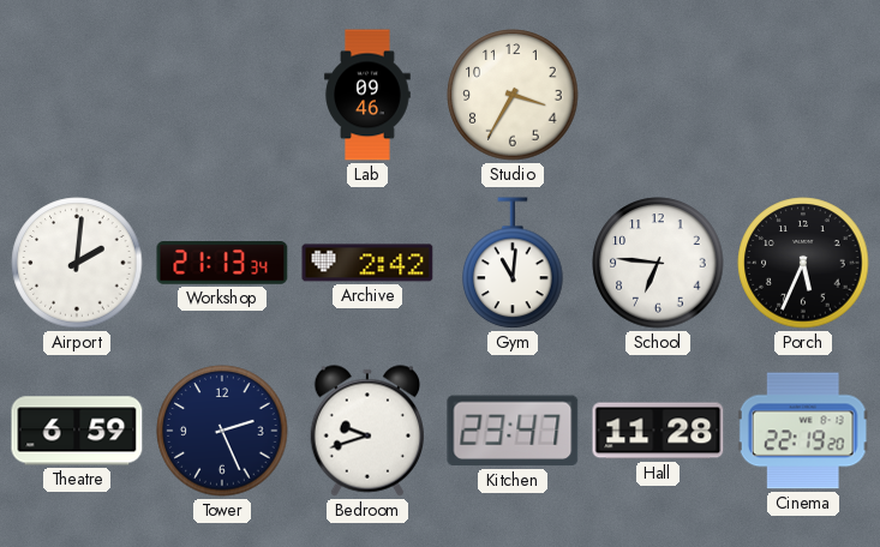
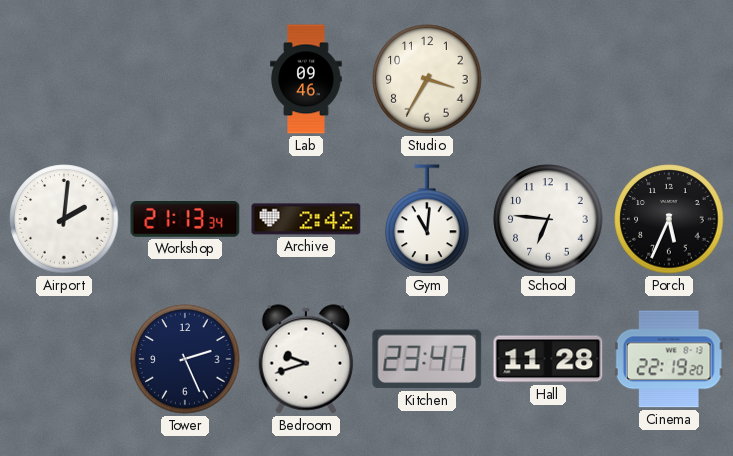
Theatre: 6:59 -> none (77, 431)
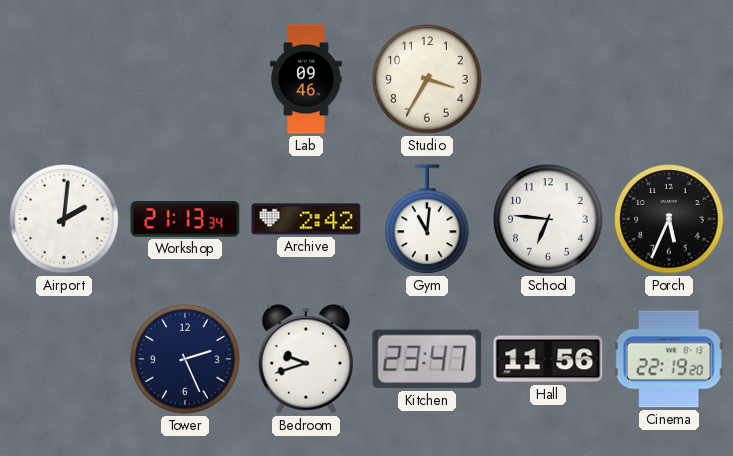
Hall: 11:28 -> 11:56 (548, 359)
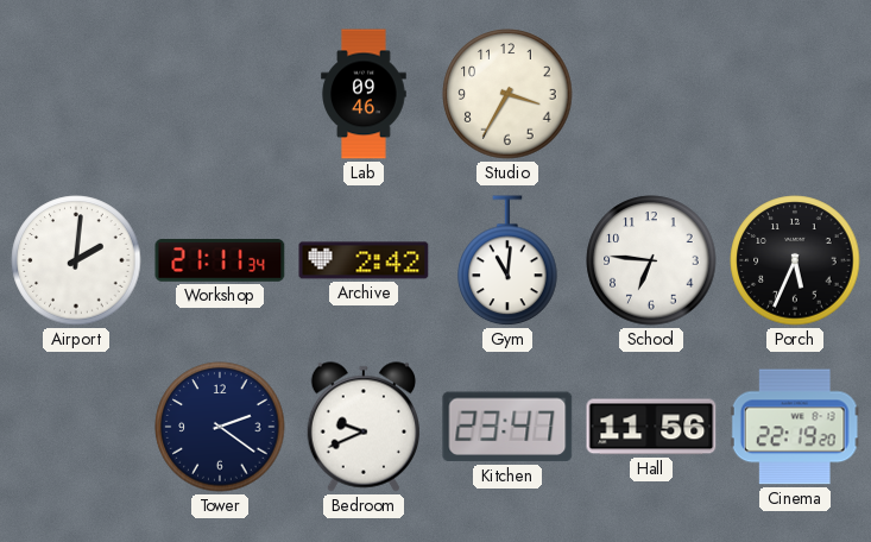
Workshop: 21:13 -> 21:11 (220, 260)
Tower: 2:26 -> 2:21 (220, 427)
Bedroom: 9:42 -> 9:41 (362, 427)
